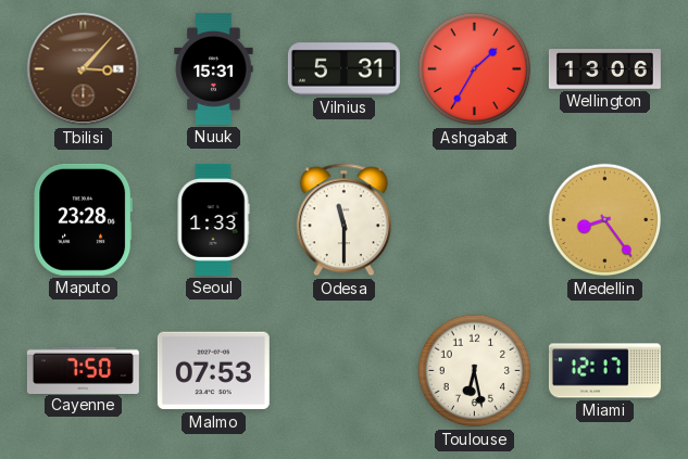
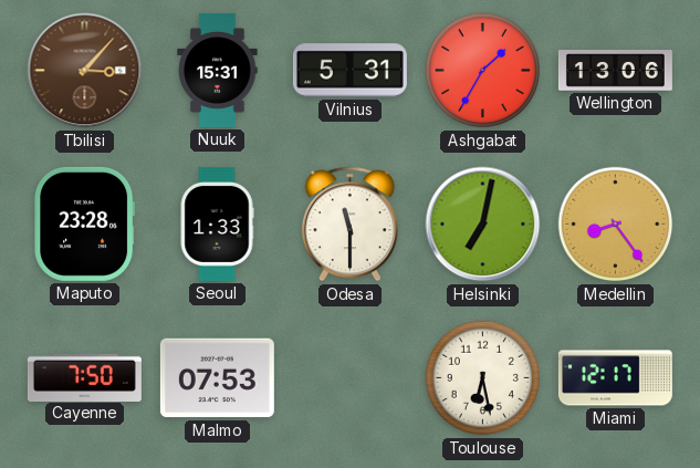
Helsinki: none -> 7:02 (483, 225)
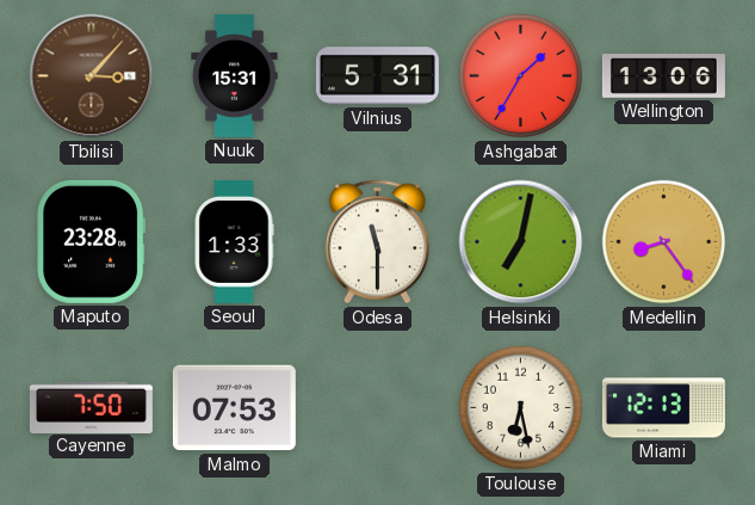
Miami: 12:17 -> 12:13 (663, 408)
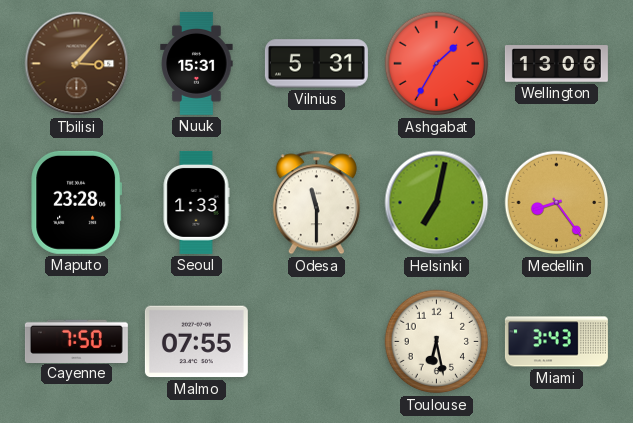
Malmo: 07:53 -> 07:55 (196, 342)
Miami: 12:13 -> 3:43 (556, 342)
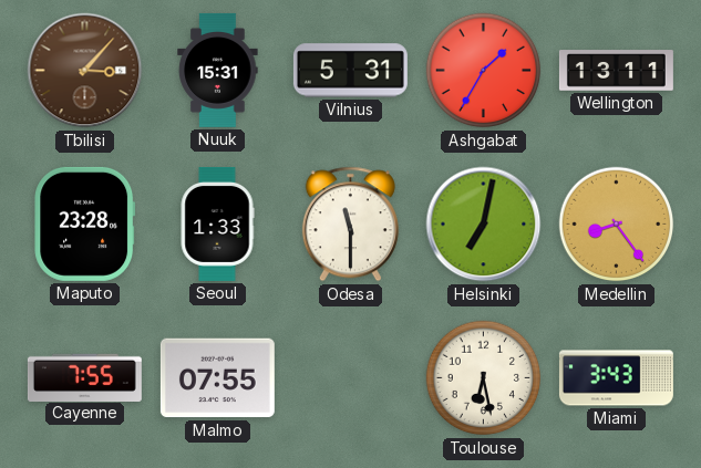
Wellington: 13:06 -> 13:11 (616, 71)
Cayenne: 7:50 -> 7:55 (84, 377)
